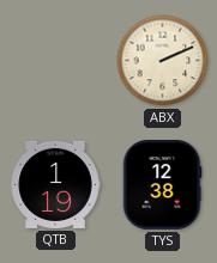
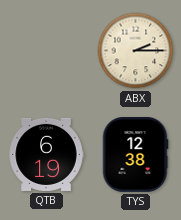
ABX: 2:11 -> 2:15 (136, 51)
QTB: 1:19 -> 6:19 (46, 154)
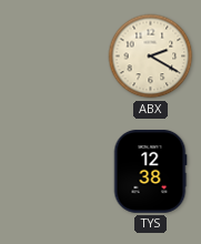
ABX: 2:15 -> 2:20 (151, 57)
QTB: 6:19 -> none (46, 154)
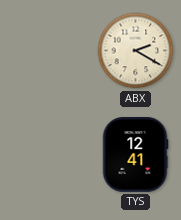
TYS: 12:38 -> 12:41 (135, 155)
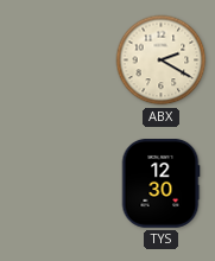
TYS: 12:41 -> 12:30 (160, 184)
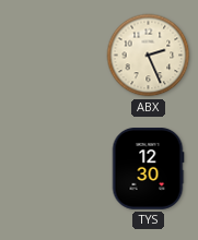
ABX: 2:20 -> 2:26 (149, 56)
